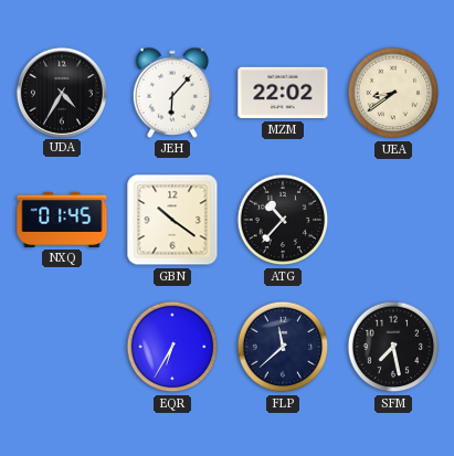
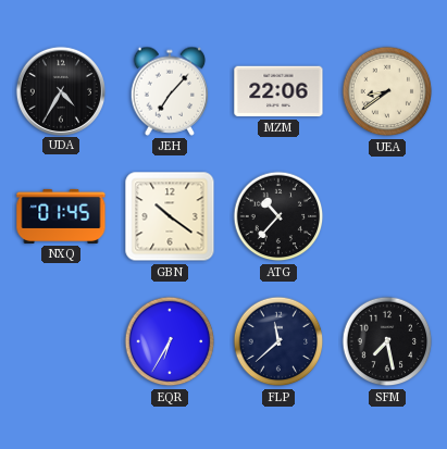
JEH: 6:07 -> 7:07 (170, 91)
MZM: 22:02 -> 22:06 (278, 91)
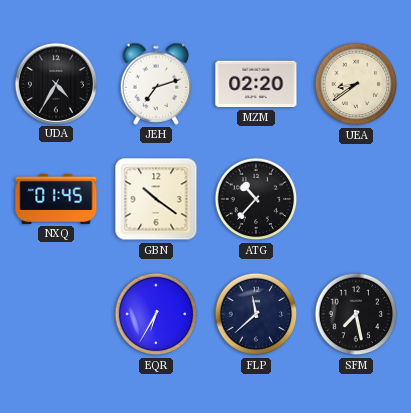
JEH: 7:07 -> 7:12 (156, 84)
MZM: 22:06 -> 02:20 (256, 84)
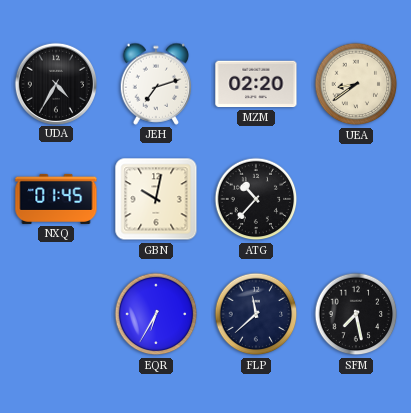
GBN: 10:21 -> 10:02 (156, 199)
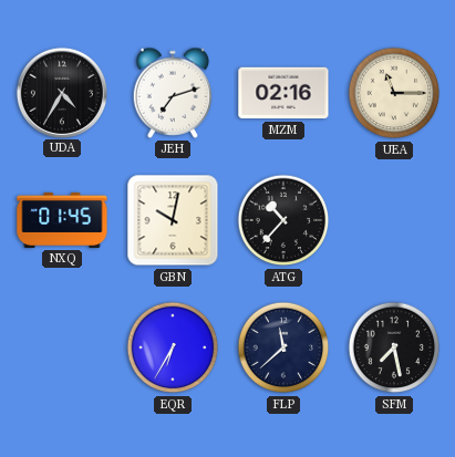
MZM: 02:20 -> 02:16 (283, 93)
UEA: 8:39 -> 11:15 (394, 93)
